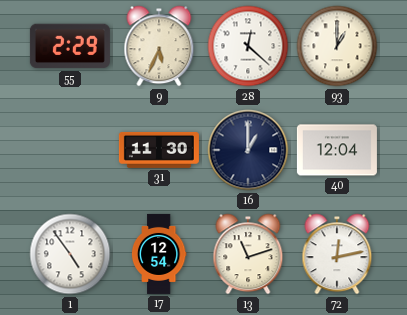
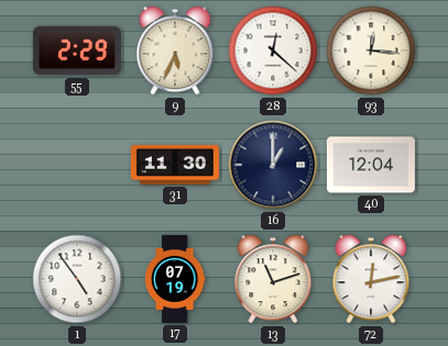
93: 1:00 -> 12:16 (371, 51)
17: 12:54 -> 07:19 (175, 279)
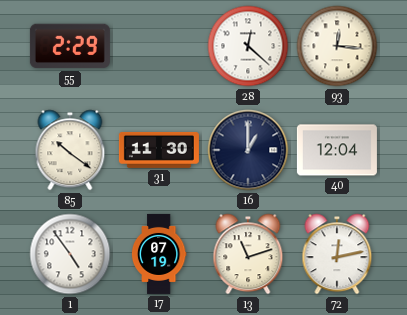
9: 5:34 -> none (175, 51)
85: none -> 10:21 (70, 150)
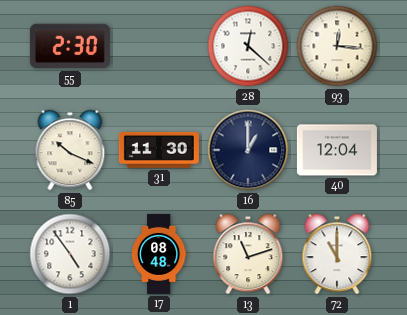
55: 2:29 -> 2:30 (70, 46)
85: 10:21 -> 10:19 (70, 150)
17: 07:19 -> 08:48 (159, 254)
72: 12:13 -> 11:00 (337, 254)
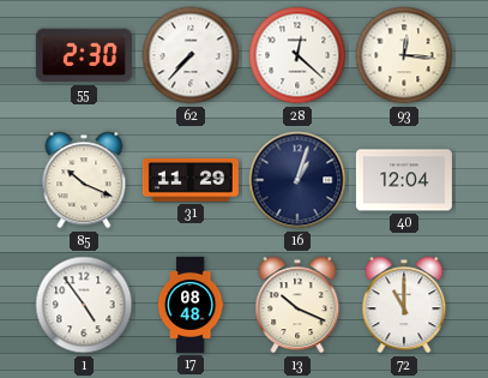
62: none -> 7:37 (191, 55)
31: 11:30 -> 11:29 (191, 180)
16: 1:00 -> 1:03 (297, 180)
13: 11:12 -> 10:19 (297, 305)
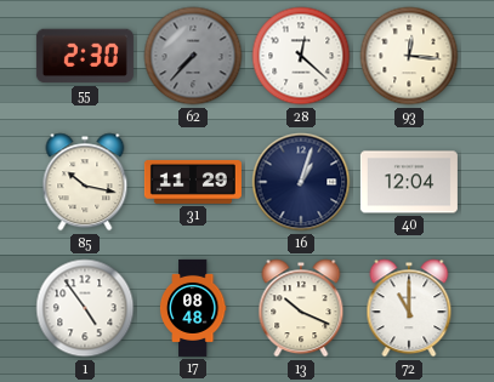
62 dial: white -> grey (193, 56)
85: 10:19 -> 10:17 (85, 182)
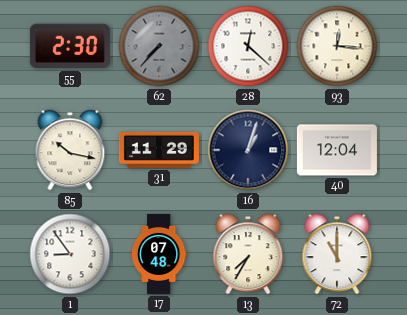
1: 4:54 -> 8:54 (70, 254)
17: 08:48 -> 07:48 (159, 254)
13: 10:19 -> 7:35 (248, 254)
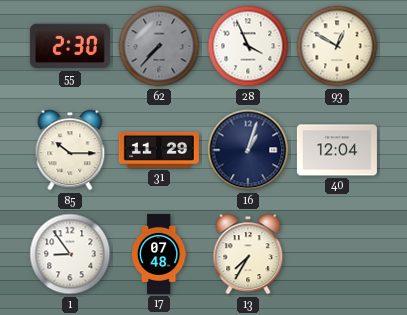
28: 12:22 -> 3:56 (248, 46)
93: 12:16 -> 12:50 (337, 46)
85: 10:17 -> 10:15 (70, 150)
72: 11:00 -> none (337, 254)
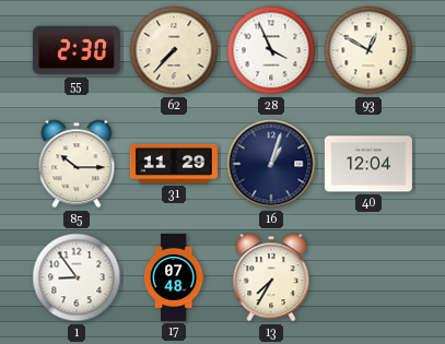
62 dial: grey -> cream (174, 50)
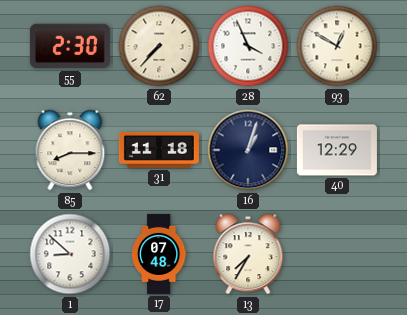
85: 10:15 -> 8:15 (70, 150)
31: 11:29 -> 11:18 (159, 150)
40: 12:04 -> 12:29 (337, 150)
1: 8:54 -> 8:52 (70, 254)
